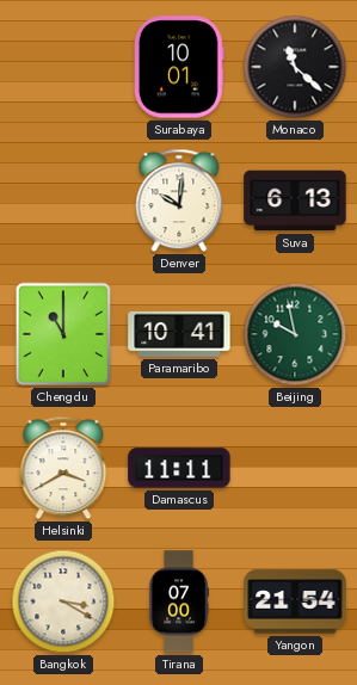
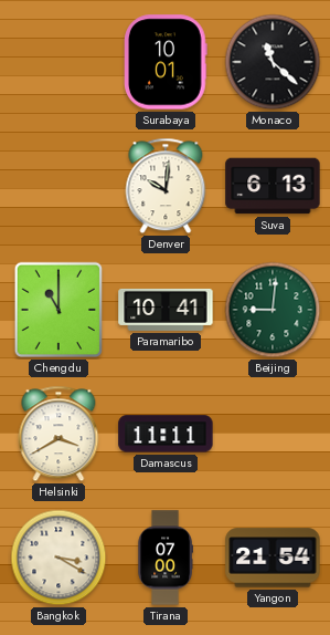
Beijing: 9:58 -> 9:01 (273, 310)
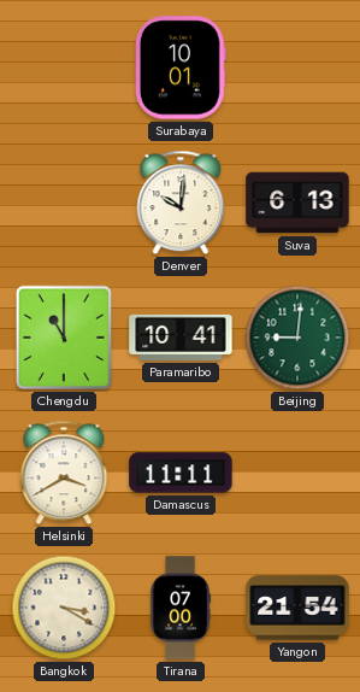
Monaco: 11:22 -> none (273, 62)
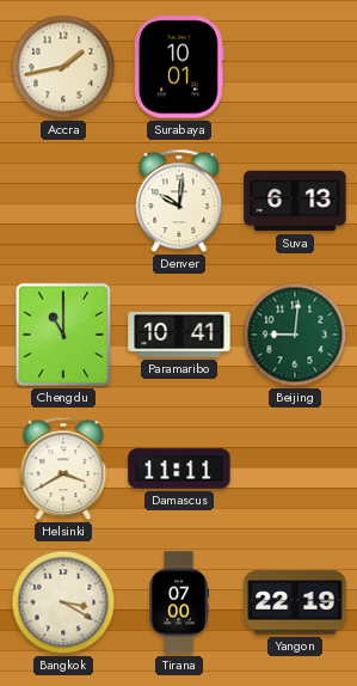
Accra: none -> 1:43 (63, 67)
Yangon: 21:54 -> 22:19 (295, 602)
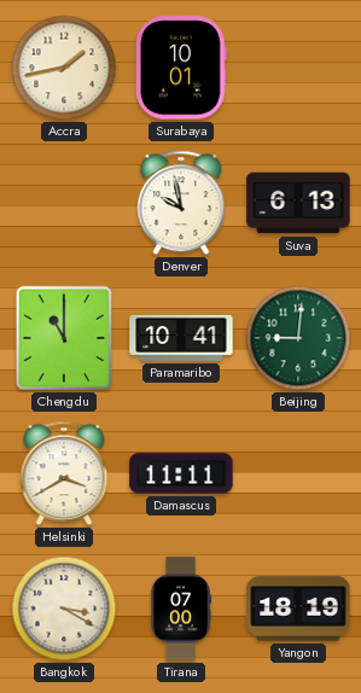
Denver: 10:01 -> 9:58 (181, 203)
Yangon: 22:19 -> 18:19 (298, 608)
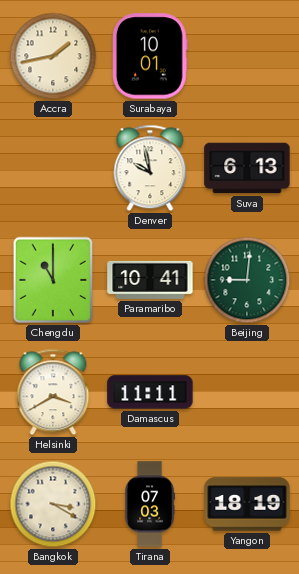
Tirana: 07:00 -> 07:03 (150, 504)
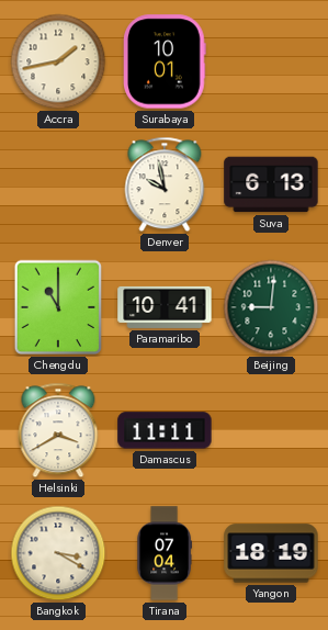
Tirana: 07:03 -> 07:04 (165, 553)
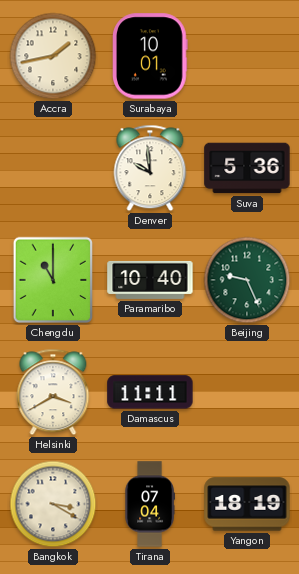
Denver: 9:58 -> 9:59 (150, 168)
Suva: 6:13 -> 5:36 (247, 168)
Paramaribo: 10:41 -> 10:40 (150, 280)
Beijing: 9:01 -> 9:26 (247, 280)
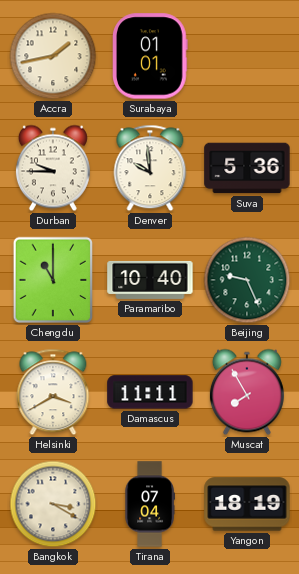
Surabaya: 10:01 -> 01:01 (151, 56)
Durban: none -> 9:45 (53, 168)
Muscat: none -> 7:55 (247, 392)
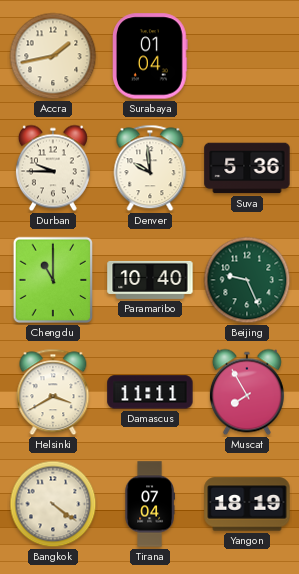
Surabaya: 01:01 -> 01:04 (151, 56)
Bangkok: 3:20 -> 4:21 (53, 504)
